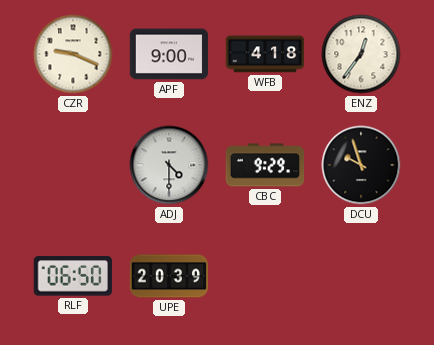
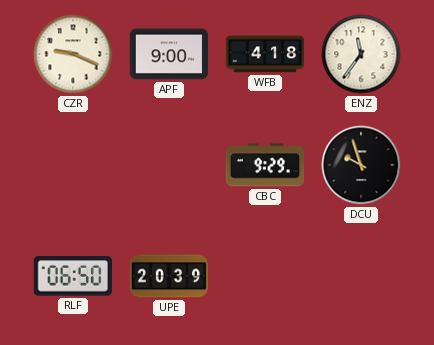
ENZ: 12:36 -> 11:36 (361, 54)
ADJ: 4:30 -> none (169, 165)
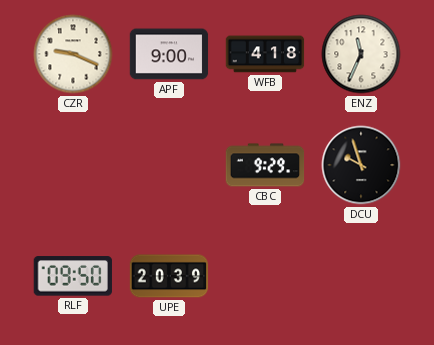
ENZ: 11:36 -> 11:34 (361, 54)
RLF: 06:50 -> 09:50 (73, 276)
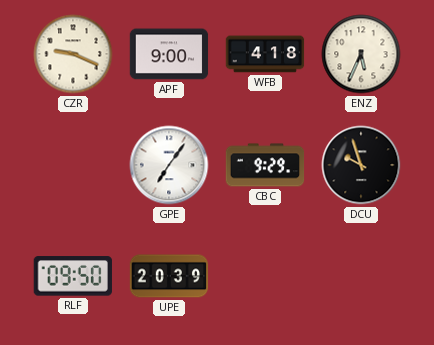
ENZ: 11:34 -> 5:34 (361, 54)
GPE: none -> 7:06 (169, 165)
